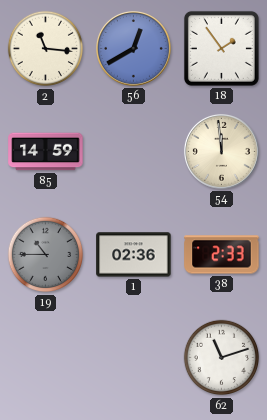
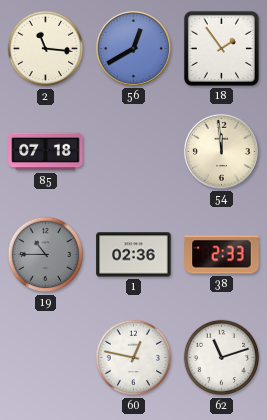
85: 14:59 -> 07:18 (46, 152)
60: none -> 12:47 (134, 358)
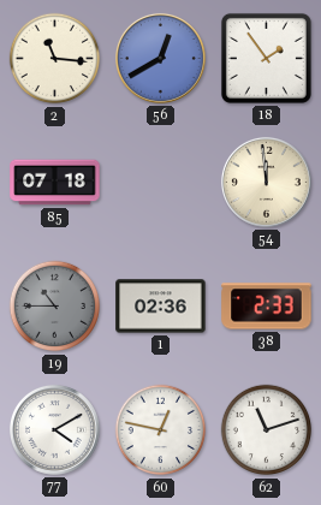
77: none -> 4:10 (54, 429)
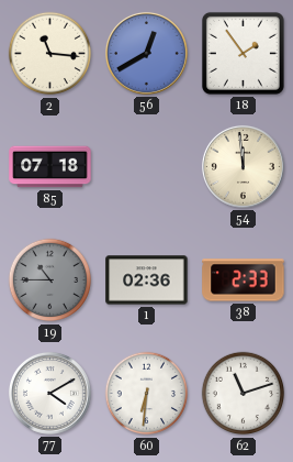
60: 12:47 -> 6:31 (147, 394)
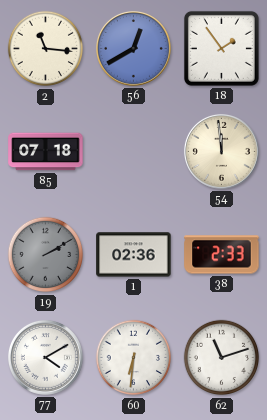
19: 10:45 -> 2:10 (46, 255)
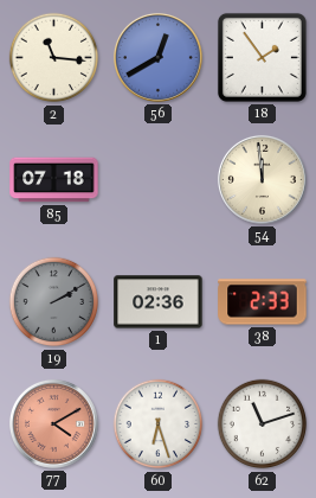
77 dial: white -> salmon (53, 423)
60: 6:31 -> 6:27 (159, 424)
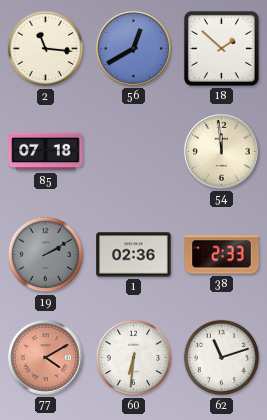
18: 1:54 -> 1:52 (221, 48)
60: 6:27 -> 6:31 (134, 358)
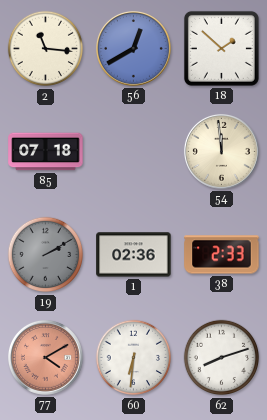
62: 11:12 -> 8:12 (222, 358)
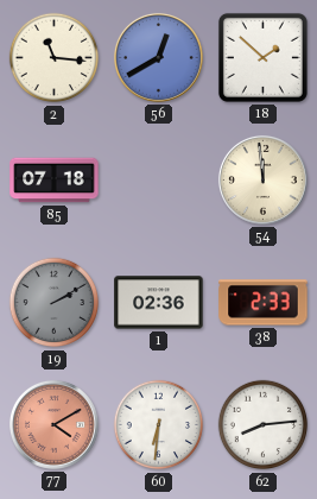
62: 8:12 -> 8:14 (264, 425)
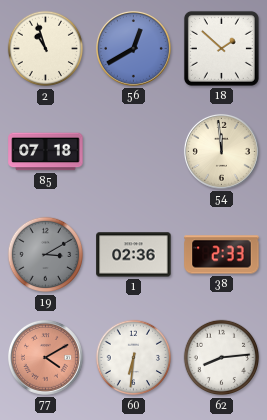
2: 11:16 -> 10:57 (46, 49)
19: 2:10 -> 3:10 (46, 255)
